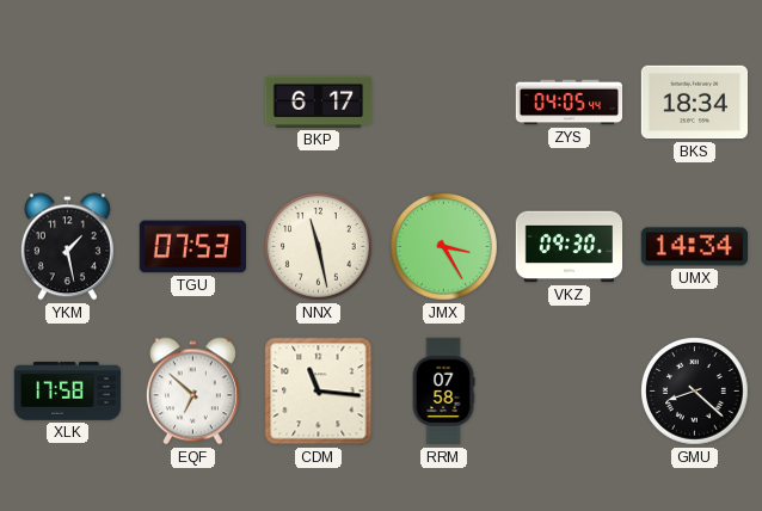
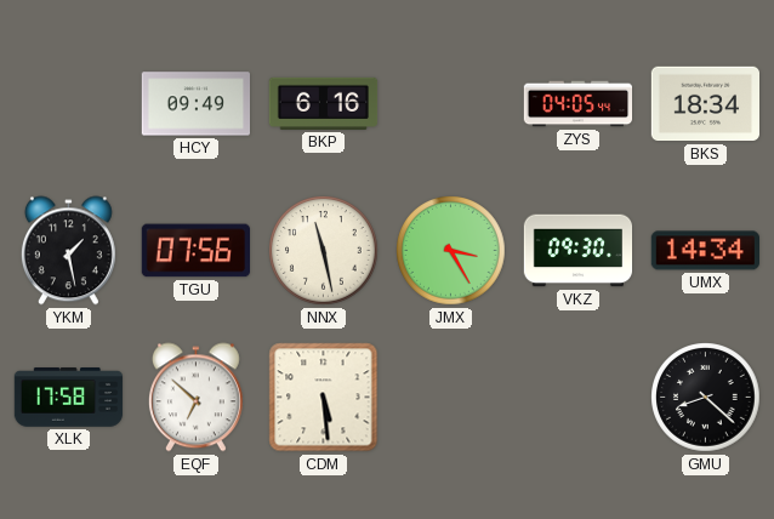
HCY: none -> 09:49 (195, 104)
BKP: 6:17 -> 6:16 (324, 103)
TGU: 07:53 -> 07:56 (195, 251)
CDM: 11:16 -> 5:29 (324, 398)
RRM: 07:58 -> none (443, 392)
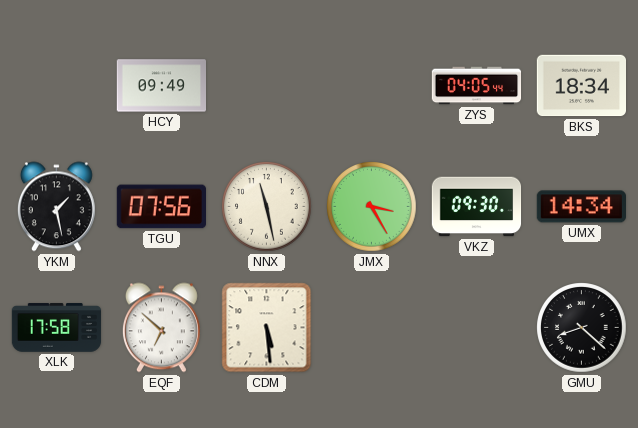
BKP: 6:16 -> none (324, 103)
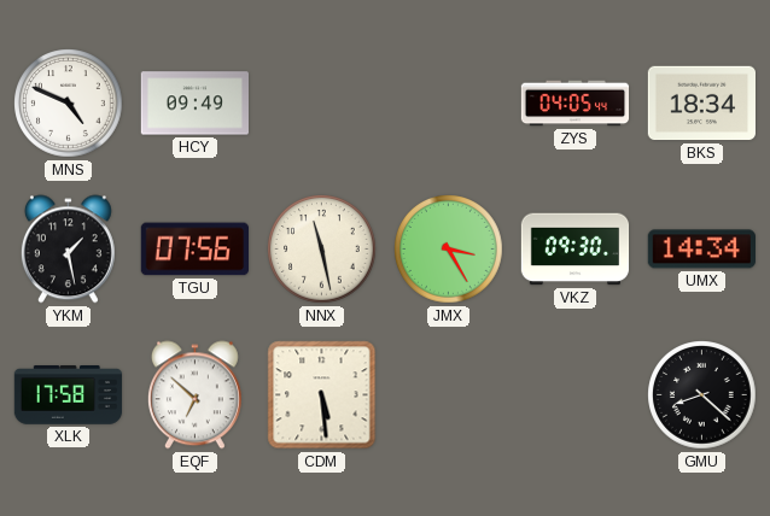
MNS: none -> 4:49 (69, 104)
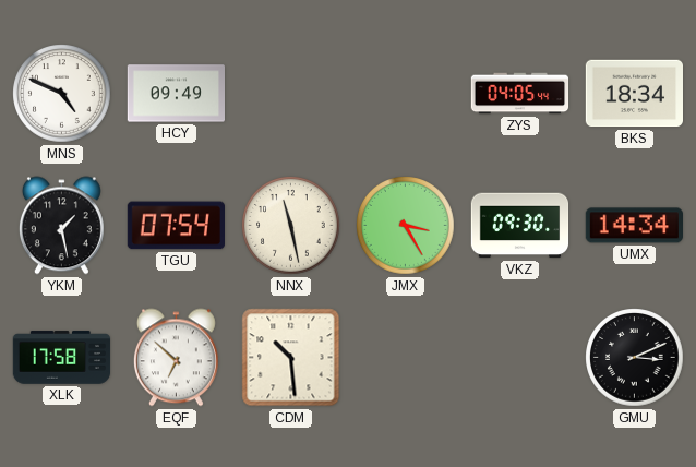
TGU: 07:56 -> 07:54 (176, 226)
CDM: 5:29 -> 10:29 (291, 358)
GMU: 8:22 -> 3:11 (635, 358)
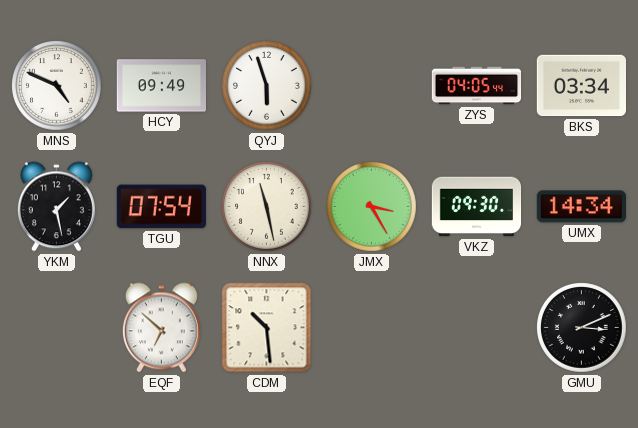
QYJ: none -> 5:57 (267, 86)
BKS: 18:34 -> 03:34 (581, 86)
XLK: 17:58 -> none (62, 358)
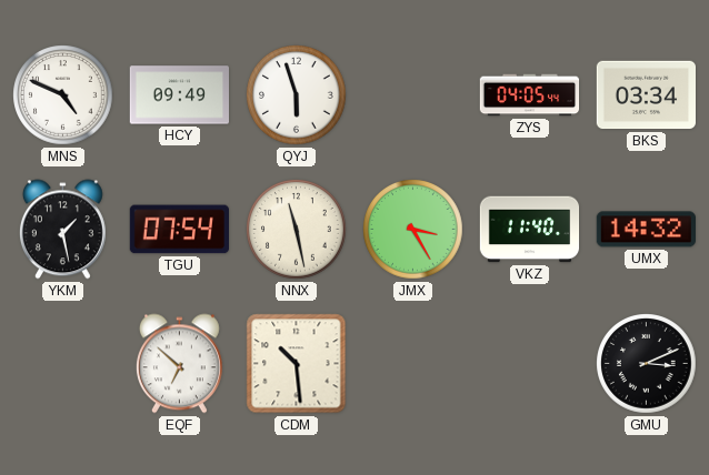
VKZ: 09:30 -> 11:40 (530, 230)
UMX: 14:34 -> 14:32 (646, 230)
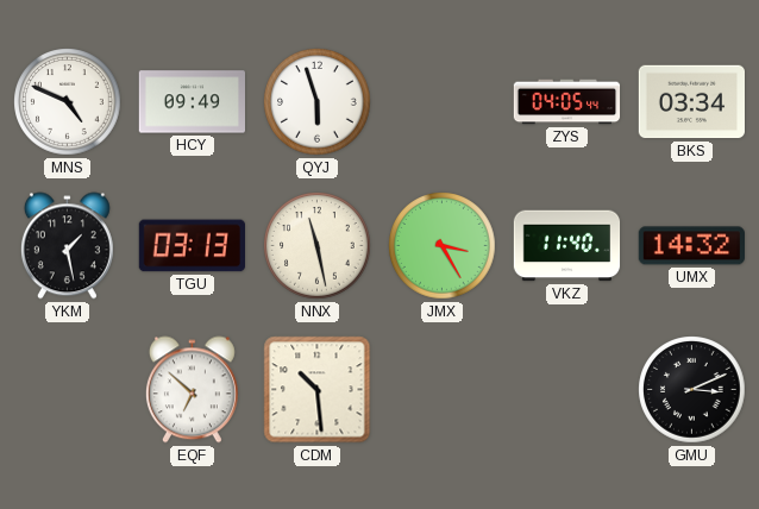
TGU: 07:54 -> 03:13 (192, 246)
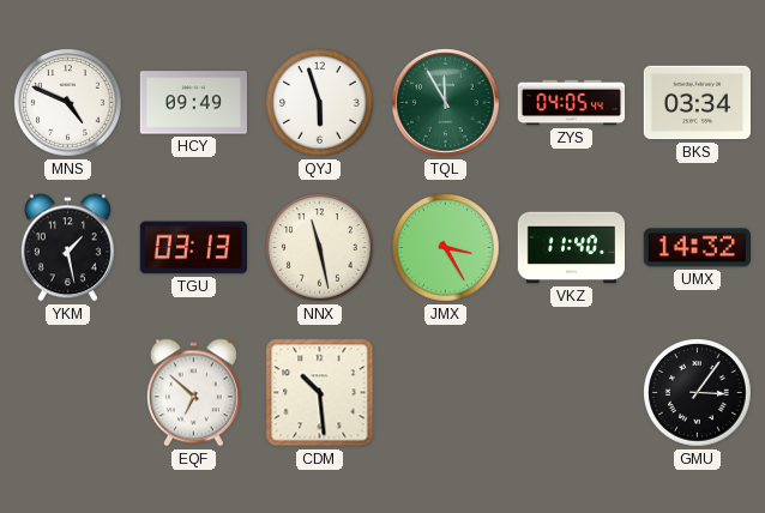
TQL: none -> 11:55 (446, 103)
GMU: 3:11 -> 3:06 (698, 393)
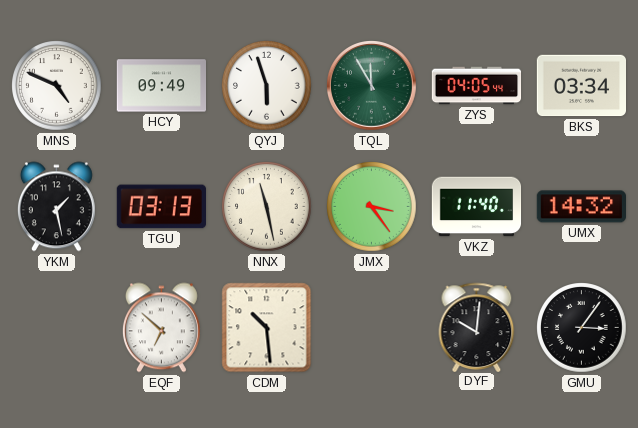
JMX: 3:25 -> 3:24 (372, 207)
DYF: none -> 10:01 (477, 327)
